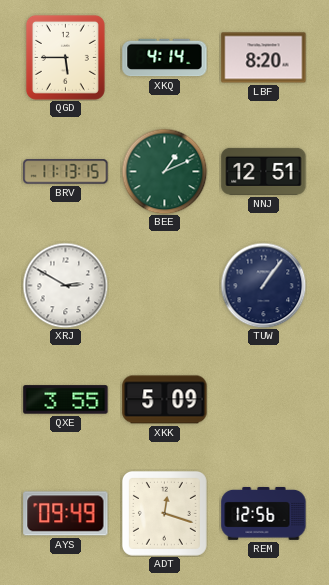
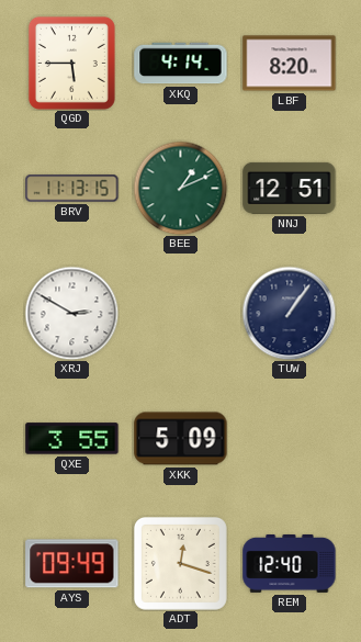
REM: 12:56 -> 12:40 (290, 563)
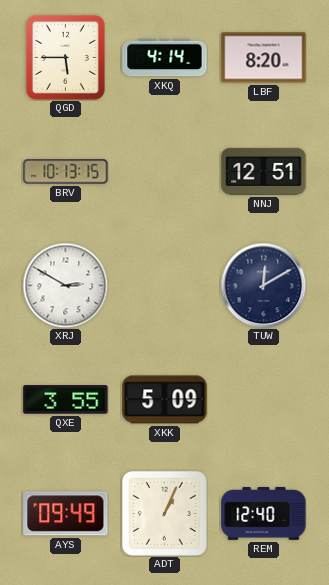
BRV: 11:13 -> 10:13 (66, 172)
BEE: 1:11 -> none (180, 188)
TUW: 1:06 -> 12:10 (263, 285)
ADT: 12:18 -> 1:04 (164, 513)
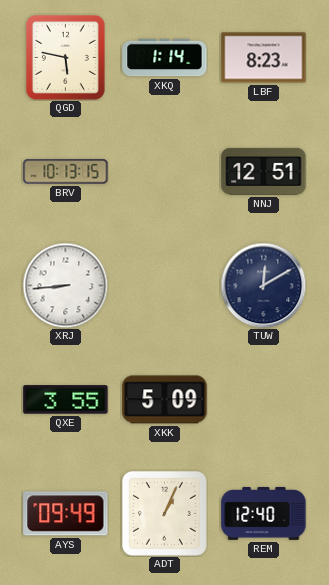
QGD: 5:45 -> 5:47 (65, 57)
XKQ: 4:14 -> 1:14 (165, 58)
LBF: 8:20 -> 8:23 (264, 58)
XRJ: 2:50 -> 8:44 (65, 285)
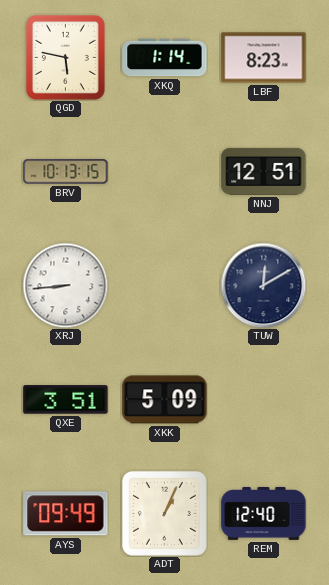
QXE: 3:55 -> 3:51 (66, 400)
